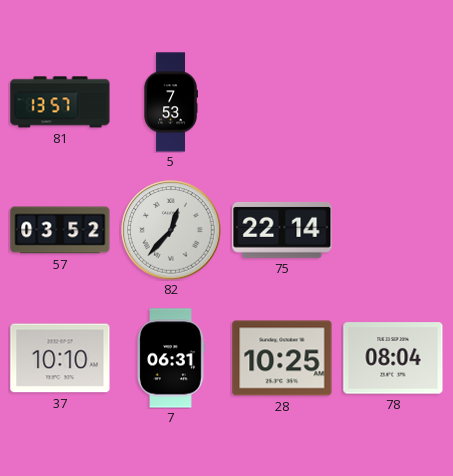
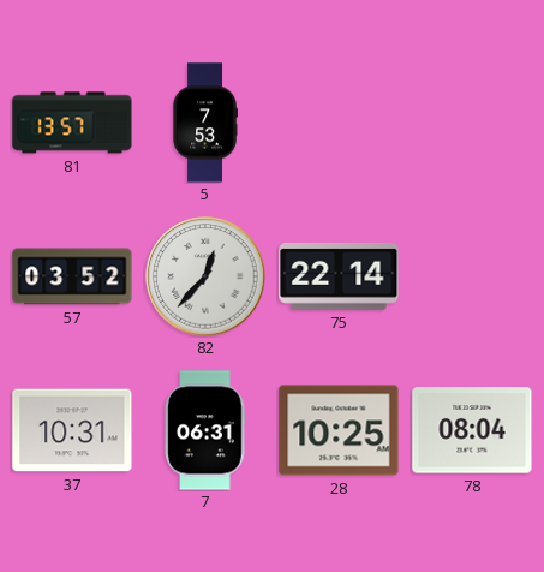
37: 10:10 -> 10:31 (72, 430)
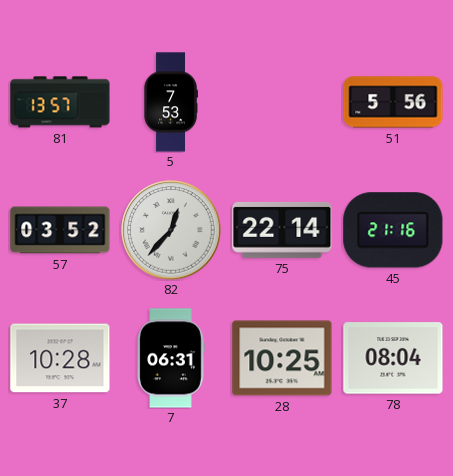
51: none -> 5:56 (393, 102)
45: none -> 21:16 (393, 230)
37: 10:31 -> 10:28 (60, 358)
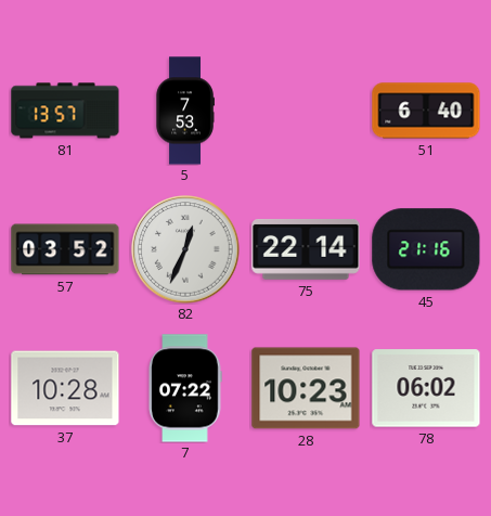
51: 5:56 -> 6:40 (426, 111)
82: 12:37 -> 12:34 (185, 249)
7: 06:31 -> 07:22 (185, 388)
28: 10:25 -> 10:23 (306, 388)
78: 08:04 -> 06:02 (426, 388)
